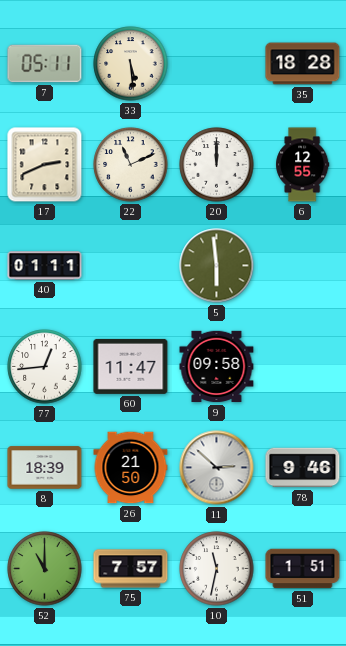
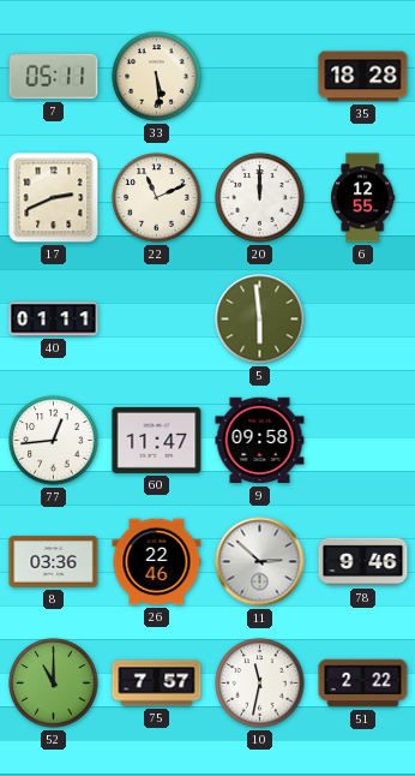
8: 18:39 -> 03:36 (54, 562)
26: 21:50 -> 22:46 (157, 562)
51: 1:51 -> 2:22 (363, 684)
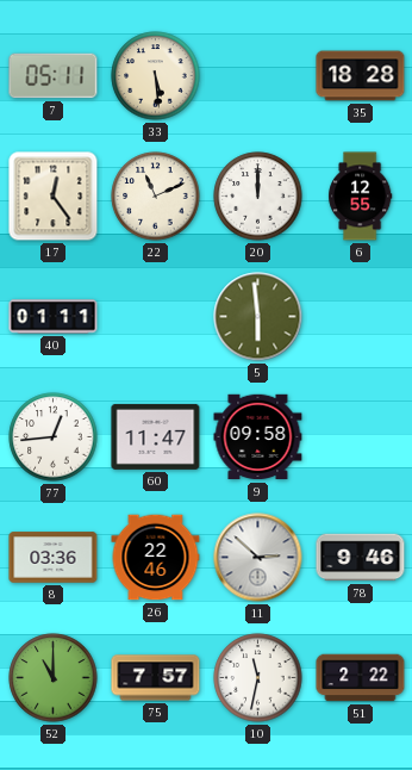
17: 2:41 -> 12:24 (54, 197)
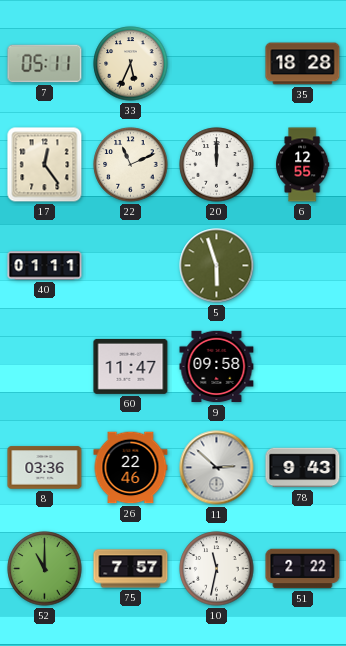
33: 5:29 -> 5:34 (131, 64)
5: 5:59 -> 5:57 (217, 266)
77: 12:44 -> none (54, 437)
78: 9:46 -> 9:43 (303, 468)
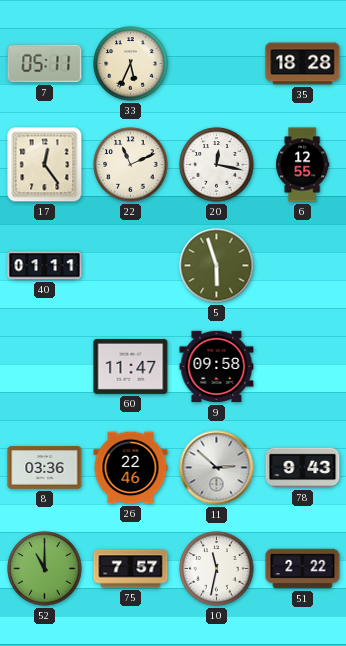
20: 12:00 -> 12:17 (217, 165)
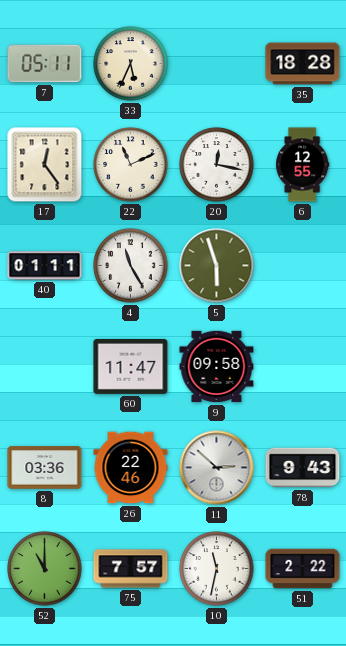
4: none -> 11:25 (131, 266)
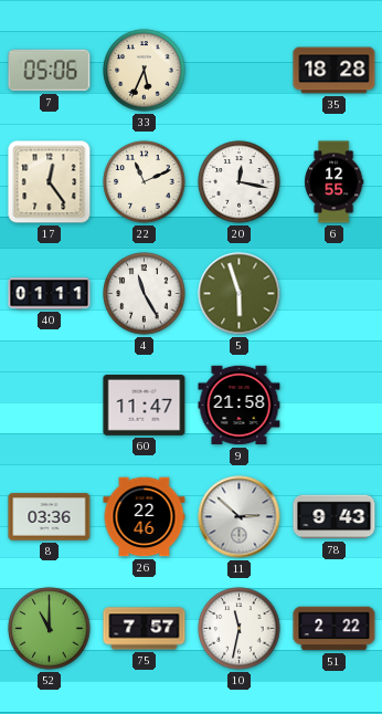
7: 05:11 -> 05:06 (50, 71)
9: 09:58 -> 21:58 (240, 406)
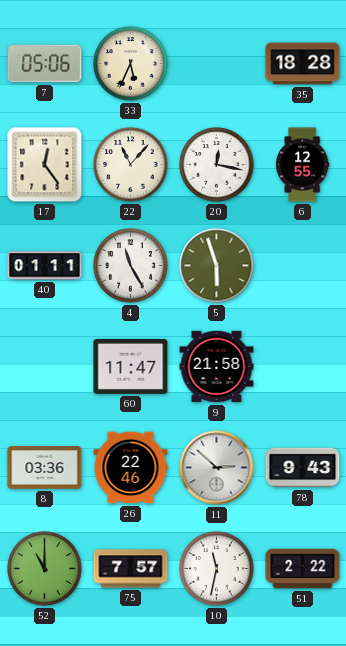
22: 11:11 -> 11:07 (131, 165)
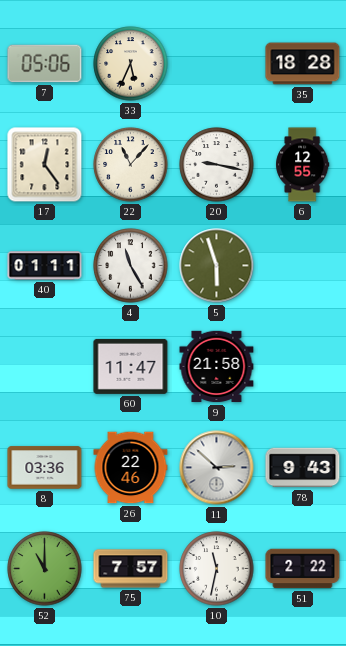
20: 12:17 -> 9:17 (217, 165)
